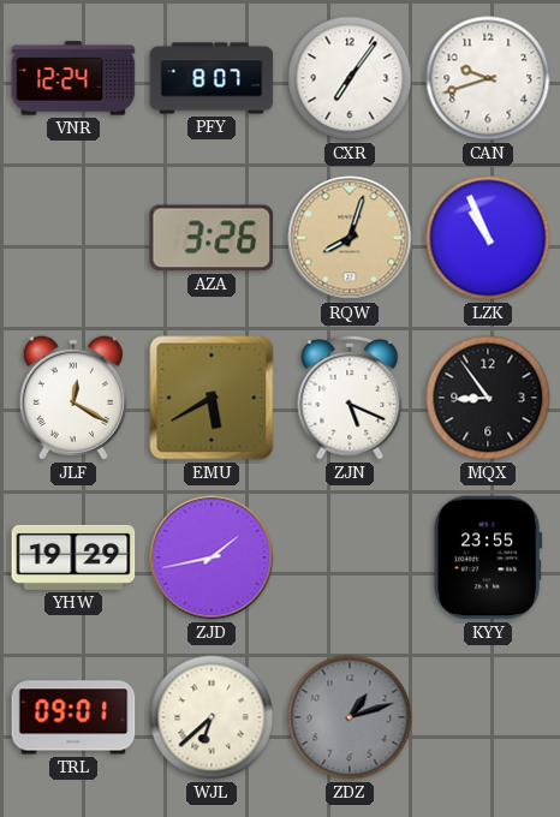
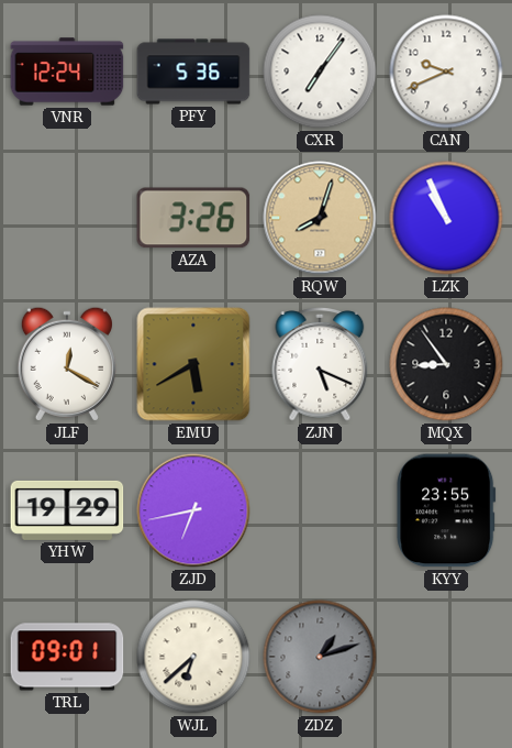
PFY: 8:07 -> 5:36 (193, 71)
CAN: 9:42 -> 9:41 (446, 71)
ZJD: 1:43 -> 6:43 (193, 510)
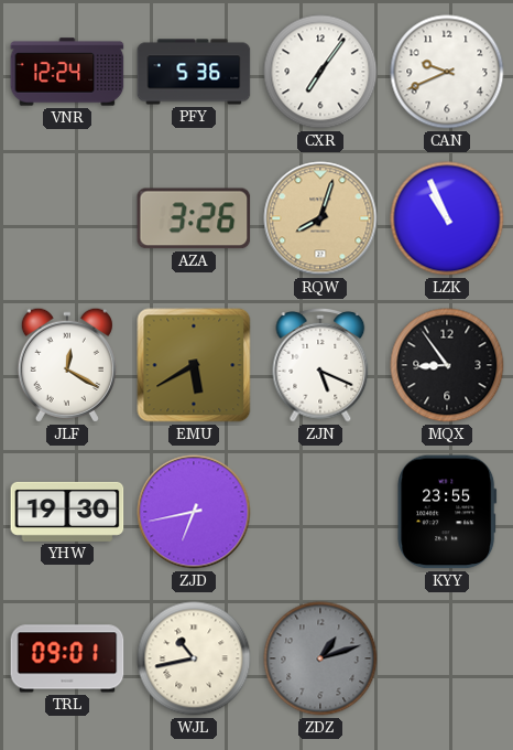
YHW: 19:29 -> 19:30 (67, 512)
WJL: 6:38 -> 10:43 (194, 658)
